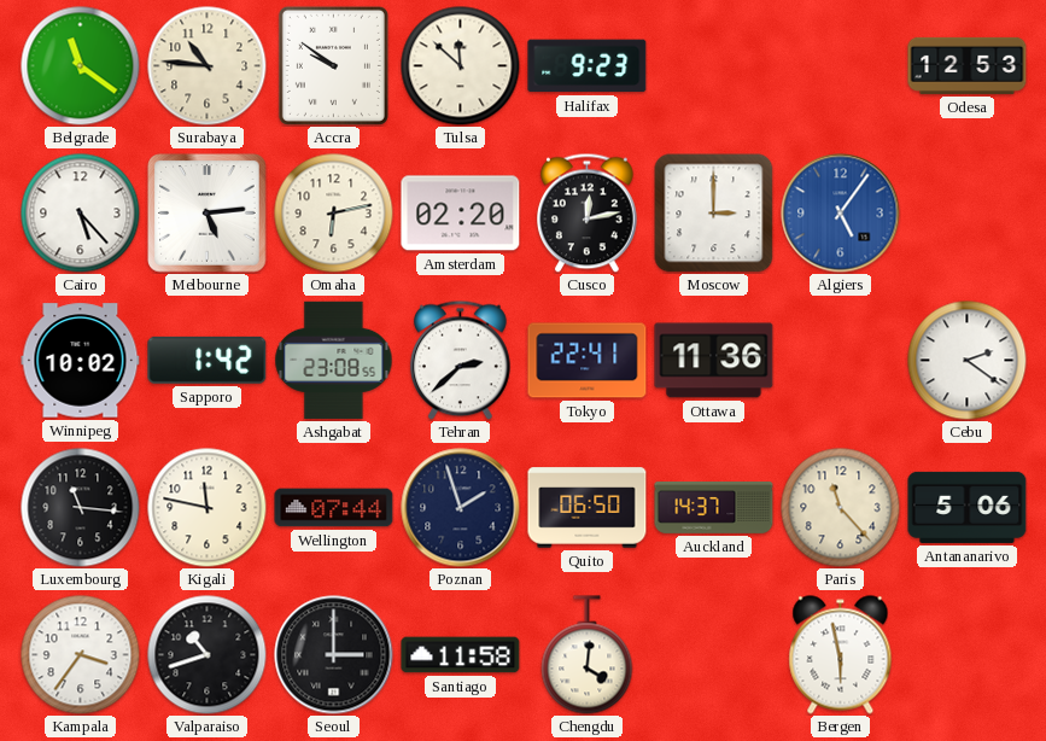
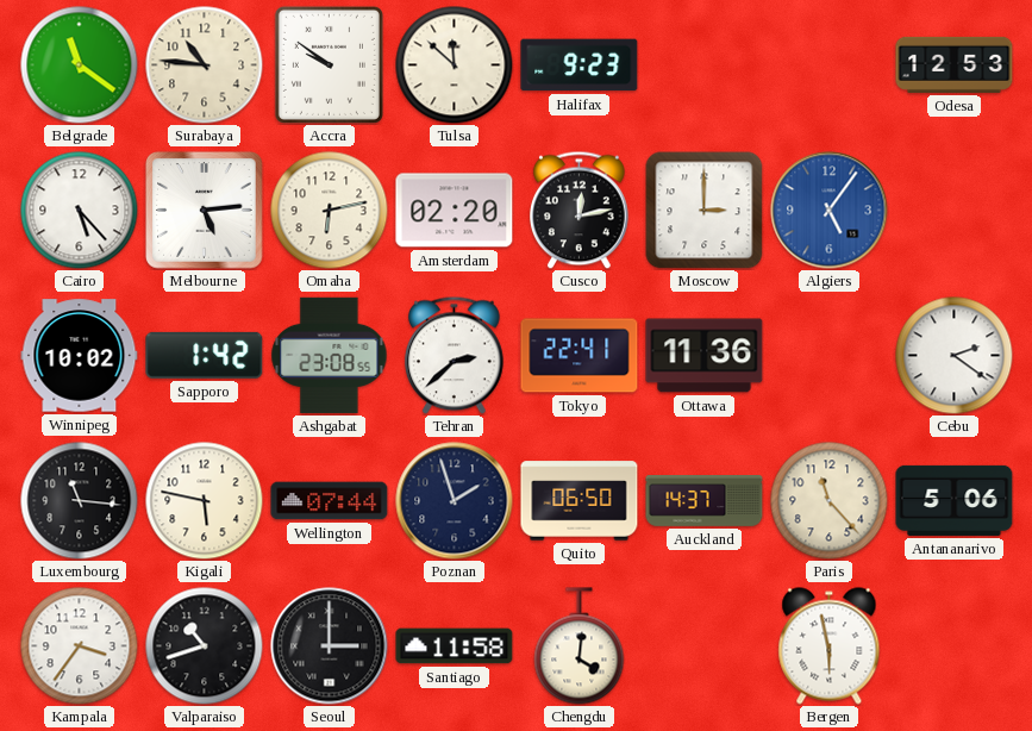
Kigali: 11:47 -> 5:47 (205, 501)
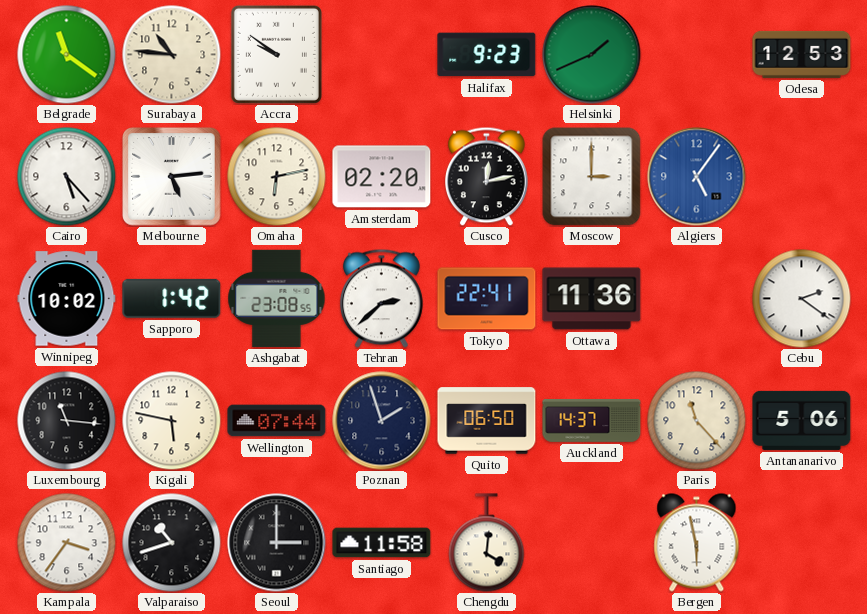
Tulsa: 11:52 -> none (455, 65)
Helsinki: none -> 1:41 (592, 55)
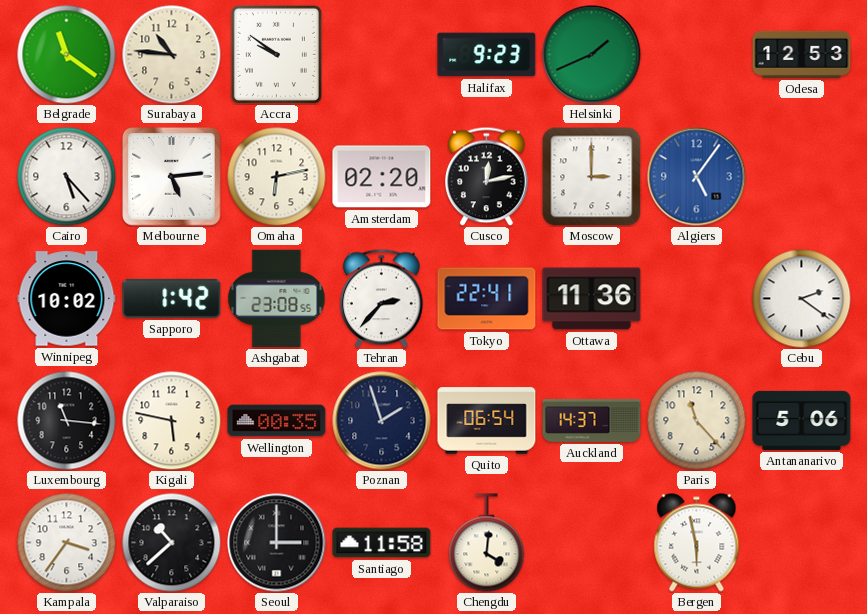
Tehran: 2:38 -> 2:37 (382, 298)
Wellington: 07:44 -> 00:35 (277, 421)
Quito: 06:50 -> 06:54 (487, 421)
Valparaiso: 10:42 -> 10:38 (172, 543)
